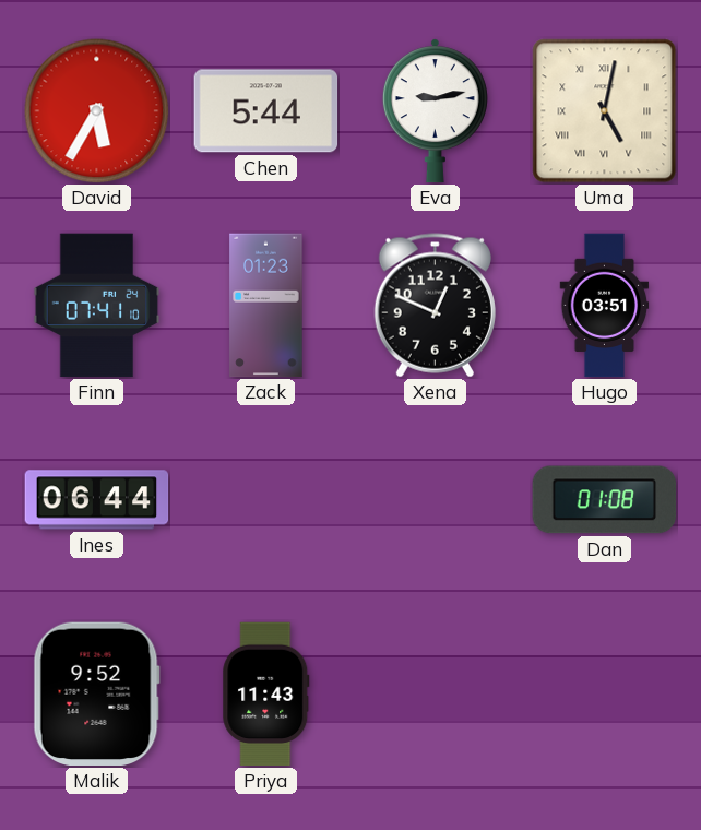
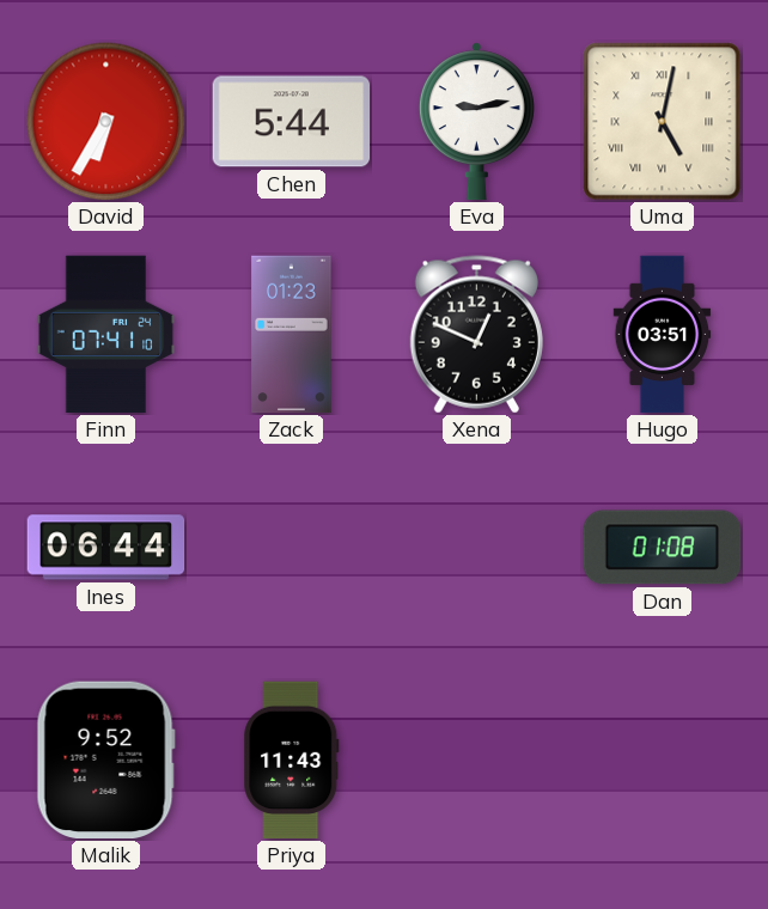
David: 5:35 -> 6:35 (106, 122)
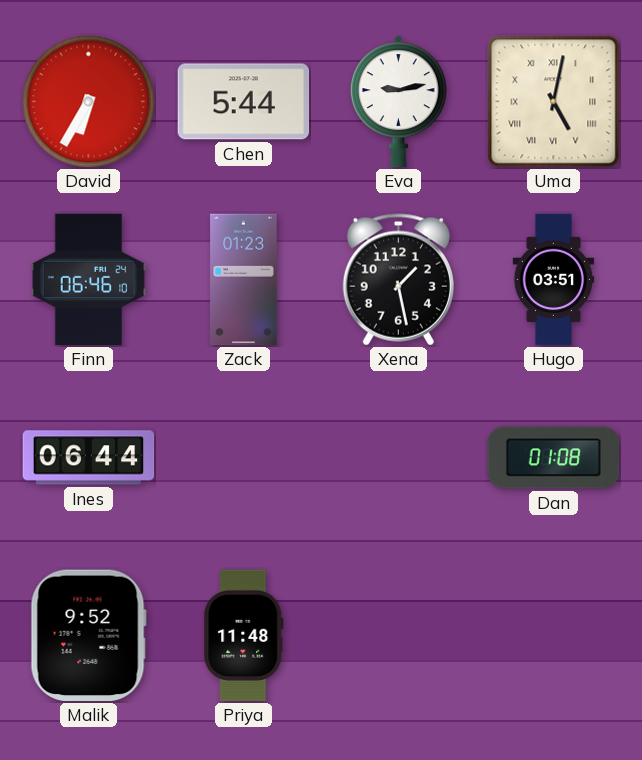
Finn: 07:41 -> 06:46 (89, 280)
Xena: 12:49 -> 1:28 (398, 280)
Priya: 11:43 -> 11:48 (244, 636)
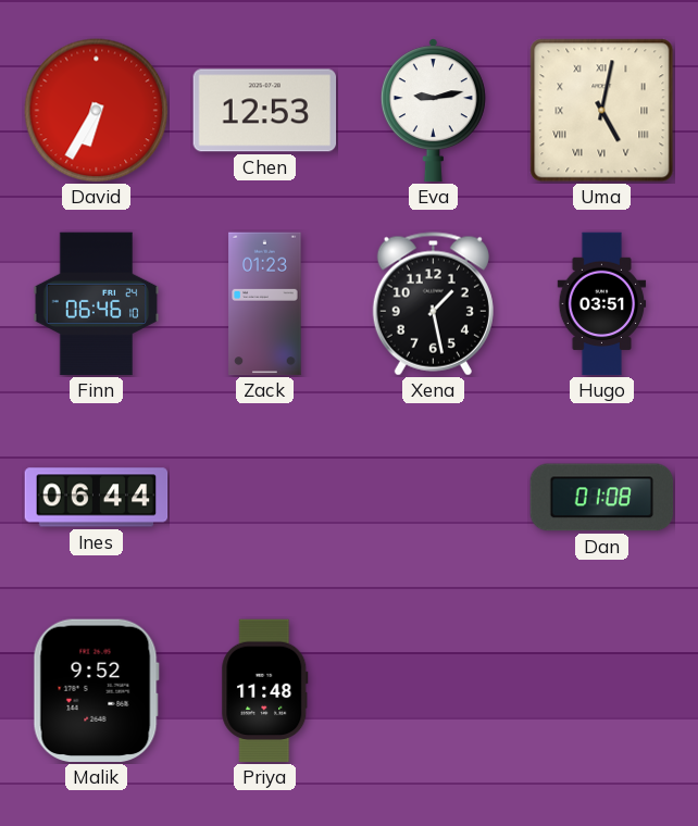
Chen: 5:44 -> 12:53 (265, 111)
